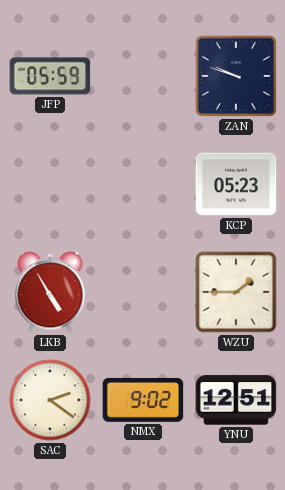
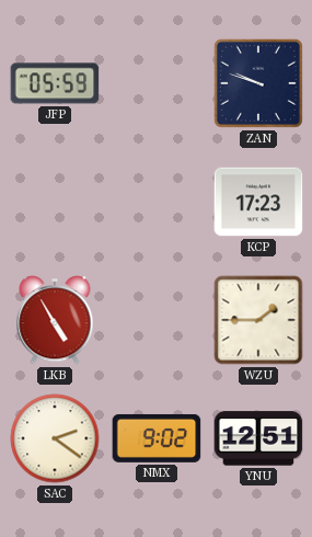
KCP: 05:23 -> 17:23 (258, 202)
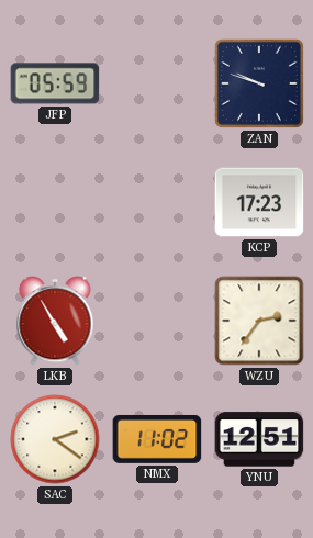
WZU: 1:45 -> 2:36 (259, 321)
NMX: 9:02 -> 11:02 (157, 439)
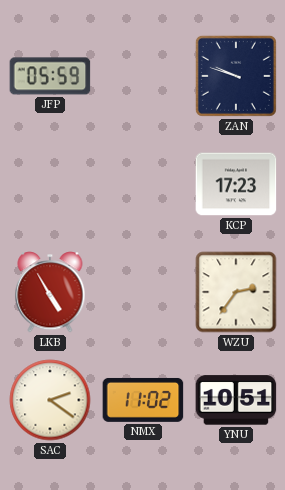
YNU: 12:51 -> 10:51 (236, 400)
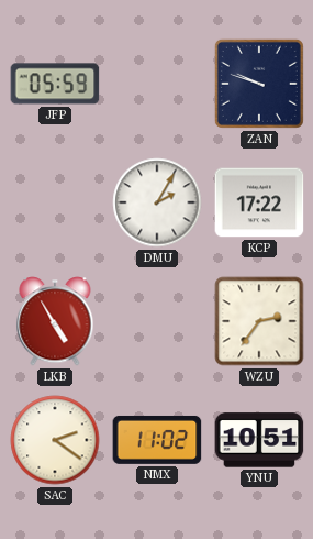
DMU: none -> 2:05 (157, 202)
KCP: 17:23 -> 17:22 (259, 202)
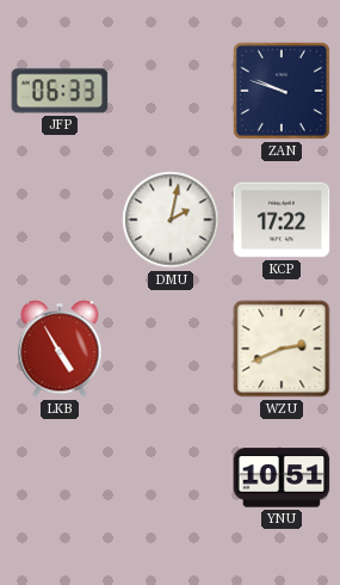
JFP: 05:59 -> 06:33 (60, 91)
DMU: 2:05 -> 2:02 (171, 220)
WZU: 2:36 -> 2:41 (282, 349)
SAC: 2:21 -> none (55, 440)
NMX: 11:02 -> none (157, 440)
